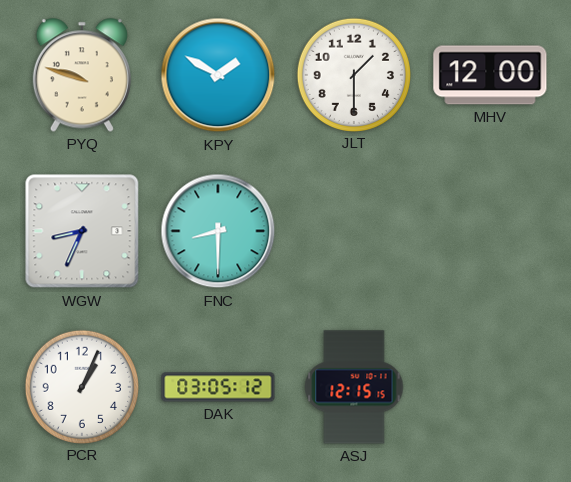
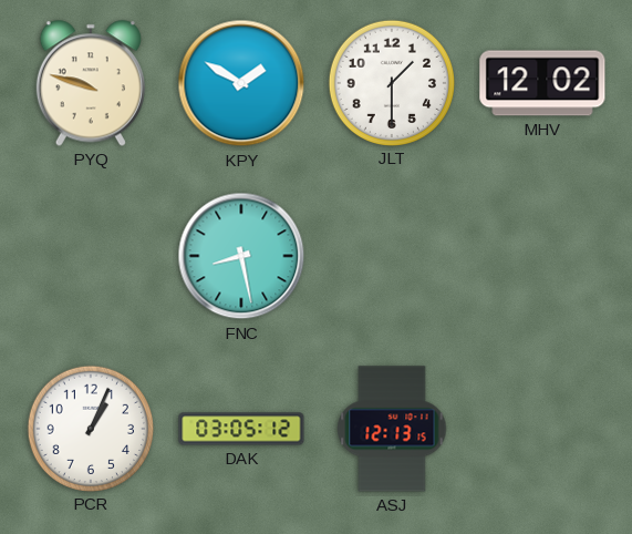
MHV: 12:00 -> 12:02 (542, 83)
WGW: 8:34 -> none (82, 231)
FNC: 8:30 -> 8:28 (241, 256)
ASJ: 12:15 -> 12:13 (392, 429)
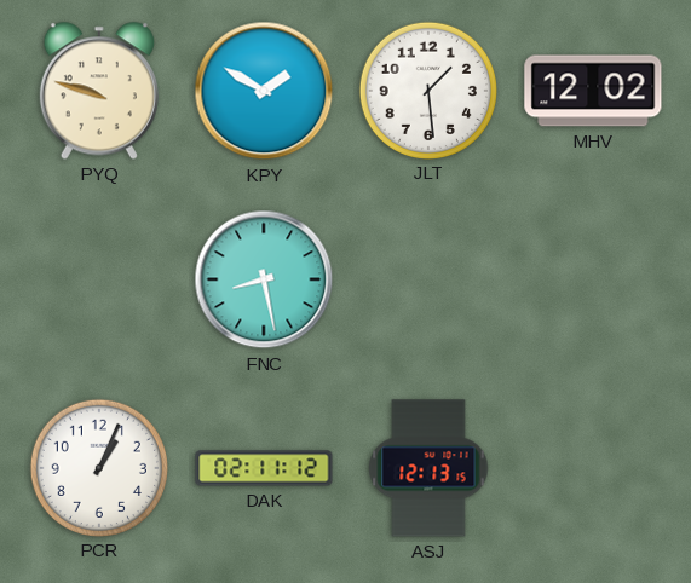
JLT: 1:30 -> 1:29 (427, 90)
DAK: 03:05 -> 02:11 (264, 468)
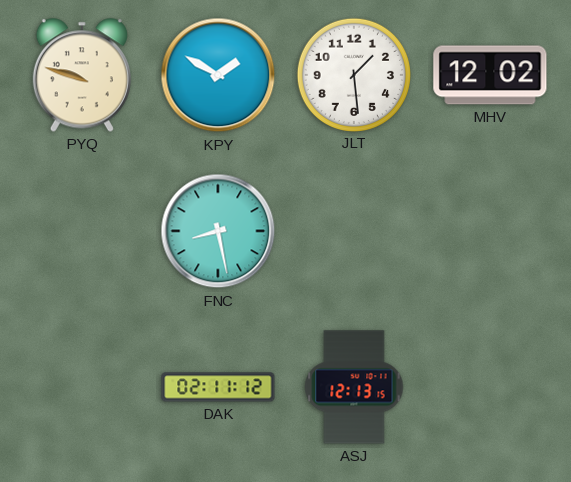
PCR: 1:04 -> none (98, 467)
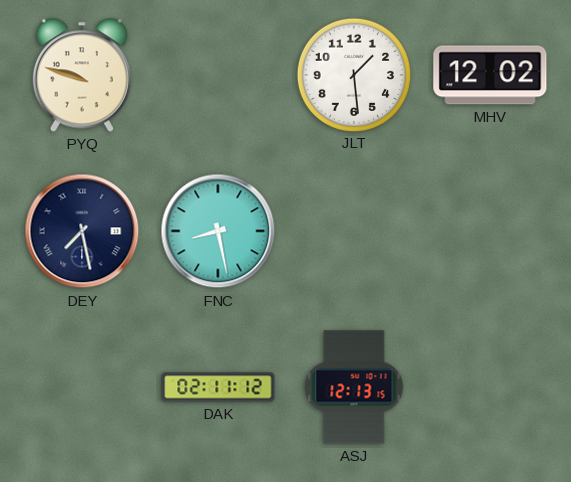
KPY: 1:50 -> none (218, 75)
DEY: none -> 7:28 (82, 231)
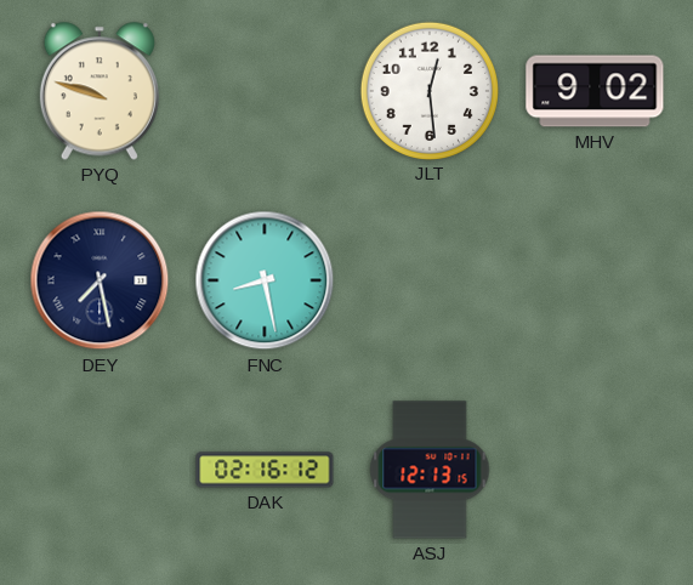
JLT: 1:29 -> 12:29 (428, 90)
MHV: 12:02 -> 9:02 (595, 91)
DAK: 02:11 -> 02:16 (265, 470)
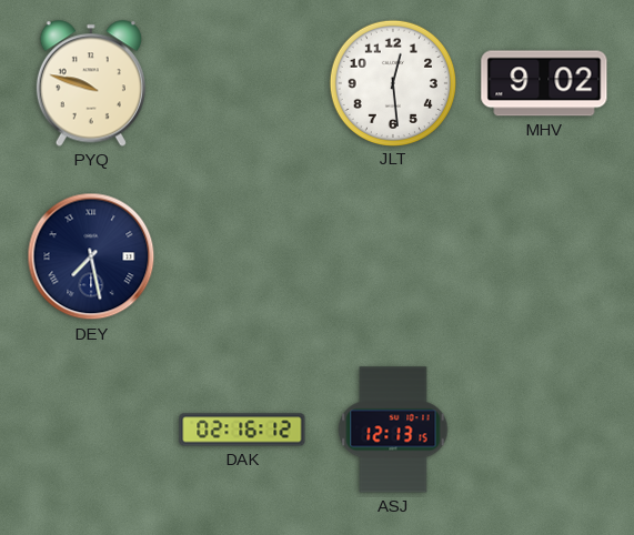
FNC: 8:28 -> none (265, 280)
